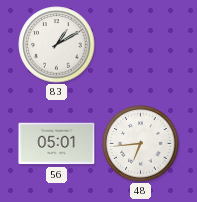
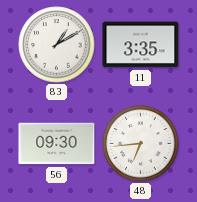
11: none -> 3:35 (141, 45)
56: 05:01 -> 09:30 (57, 144)
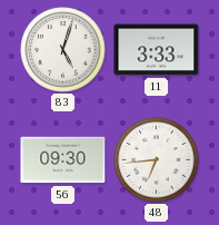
83: 1:10 -> 5:03 (63, 50)
11: 3:35 -> 3:33 (157, 50)
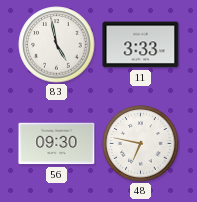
83: 5:03 -> 4:58 (57, 45)
48: 6:44 -> 6:47 (141, 144)
